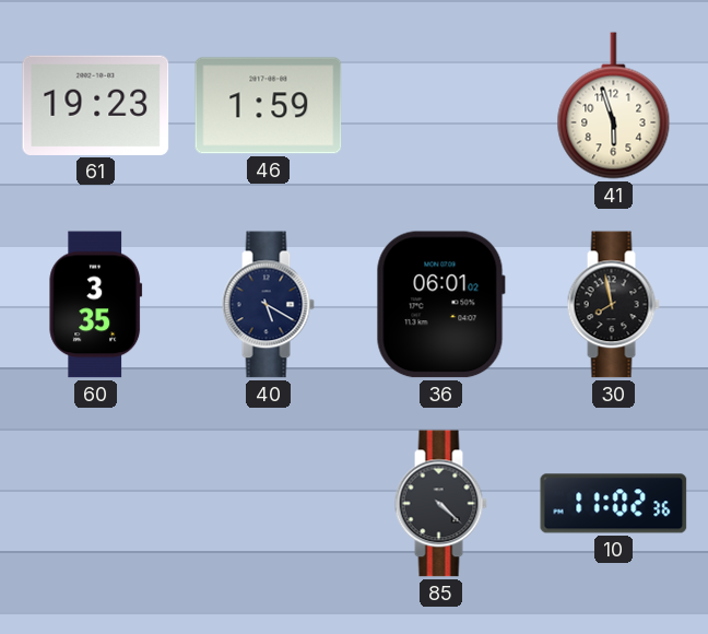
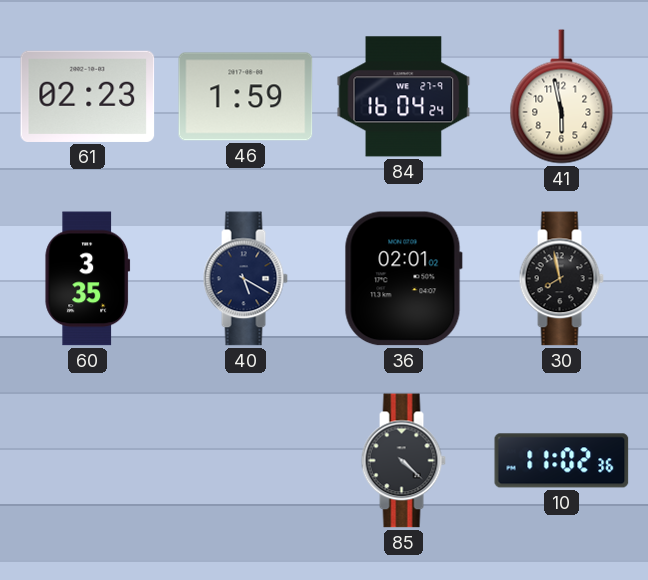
61: 19:23 -> 02:23 (88, 96)
84: none -> 16:04 (404, 97)
41: 5:57 -> 5:58 (562, 97)
36: 06:01 -> 02:01 (403, 279)
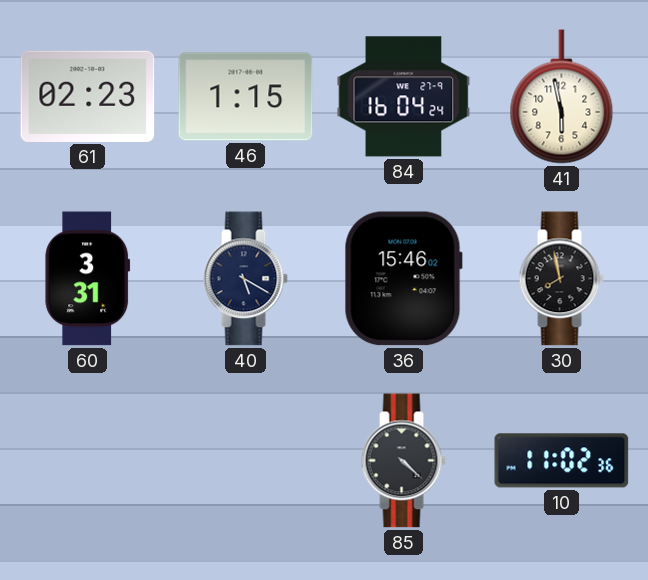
46: 1:59 -> 1:15 (246, 97)
60: 3:35 -> 3:31 (88, 279)
36: 02:01 -> 15:46 (403, 279)
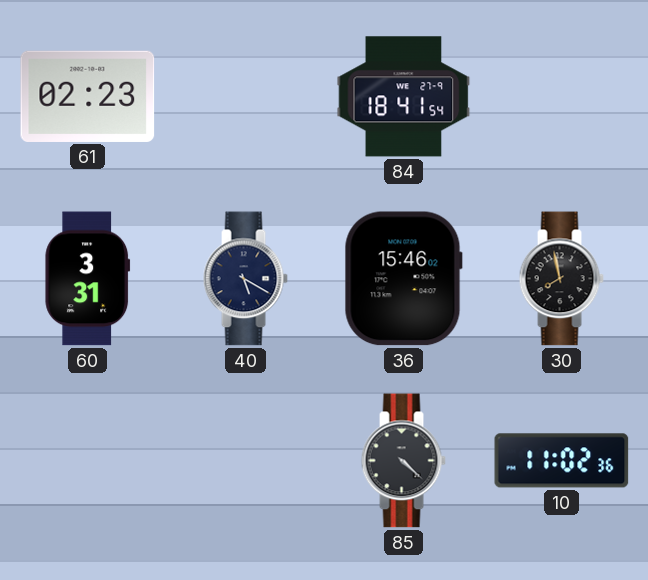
46: 1:15 -> none (246, 97)
84: 16:04 -> 18:41 (404, 97)
41: 5:58 -> none (562, 97)
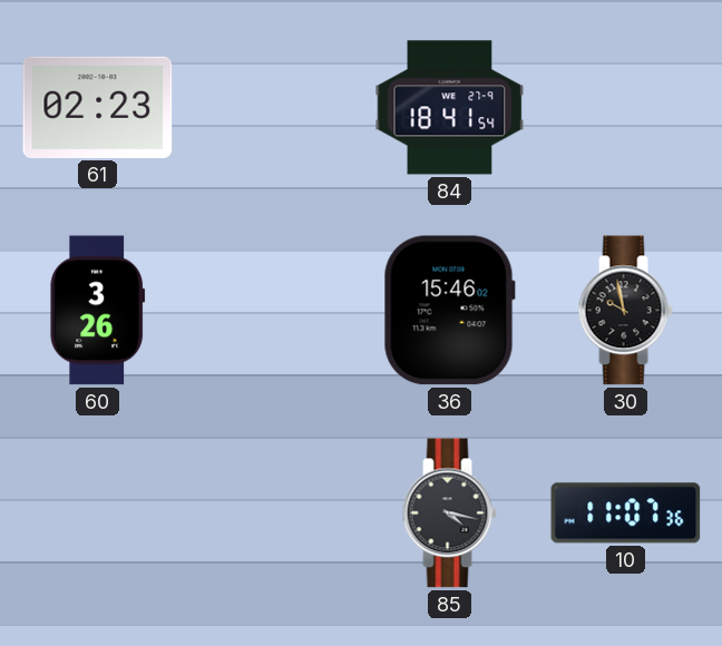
60: 3:31 -> 3:26 (98, 311)
40: 5:20 -> none (245, 279)
30: 7:58 -> 9:58 (625, 311)
85: 4:22 -> 4:17 (449, 513)
10: 11:02 -> 11:07 (626, 513)
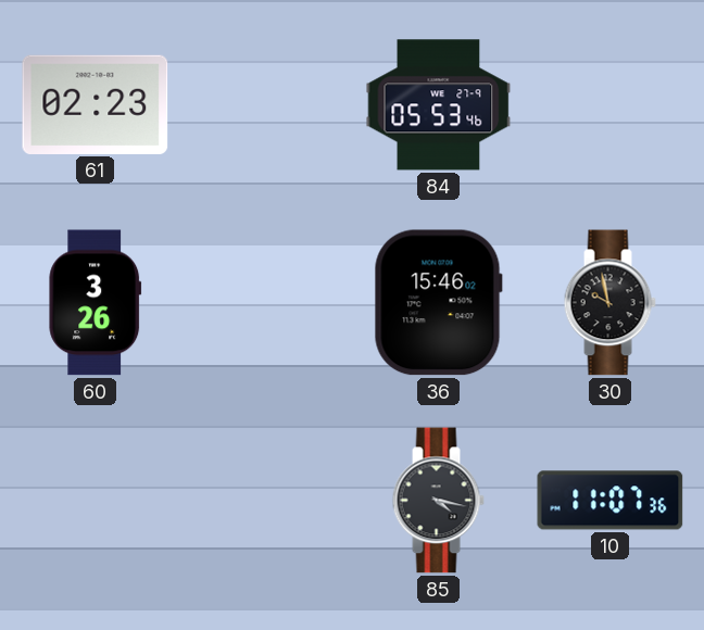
84: 18:41 -> 05:53 (439, 105)
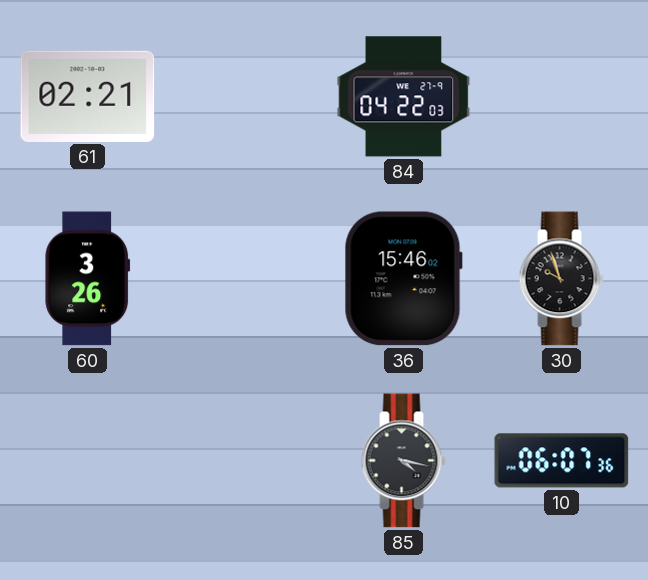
61: 02:23 -> 02:21 (88, 96)
84: 05:53 -> 04:22 (404, 97)
30: 9:58 -> 9:57 (561, 279)
10: 11:07 -> 06:07 (562, 461)
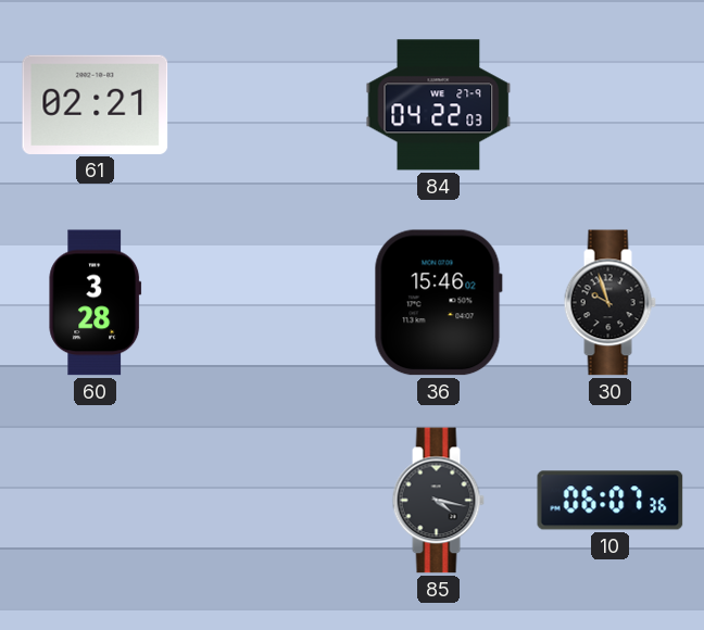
60: 3:26 -> 3:28 (96, 303)
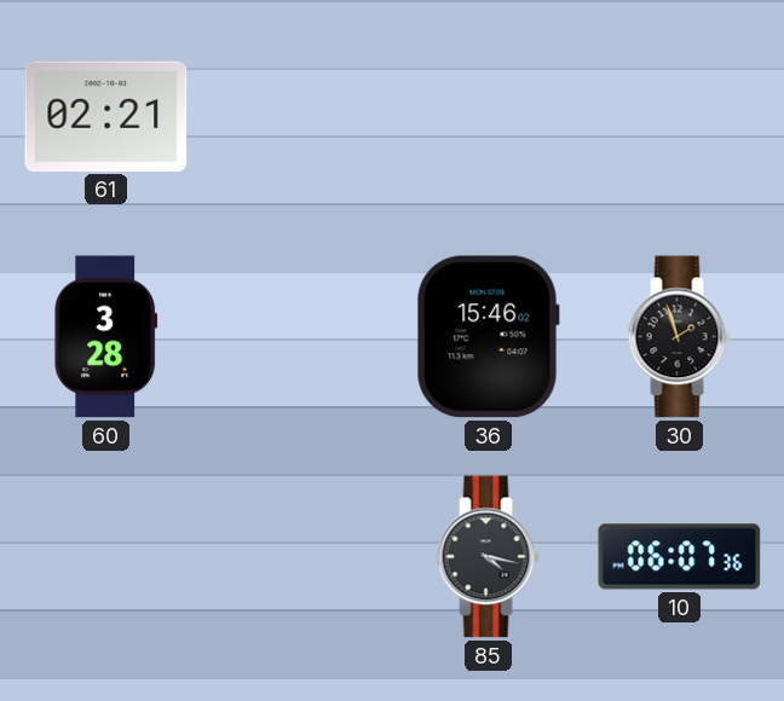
84: 04:22 -> none (439, 105)
30: 9:57 -> 1:57 (679, 337)
